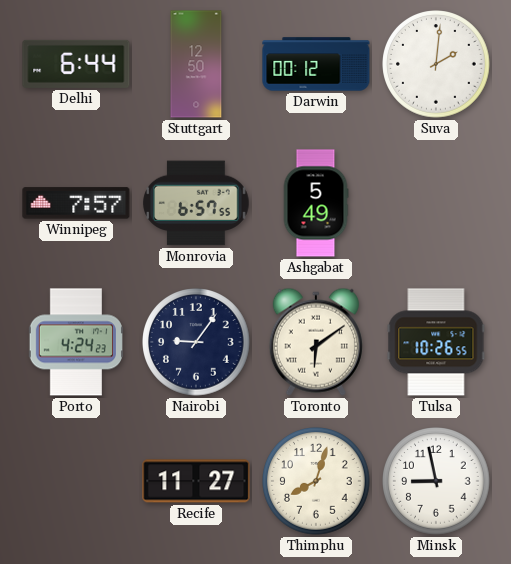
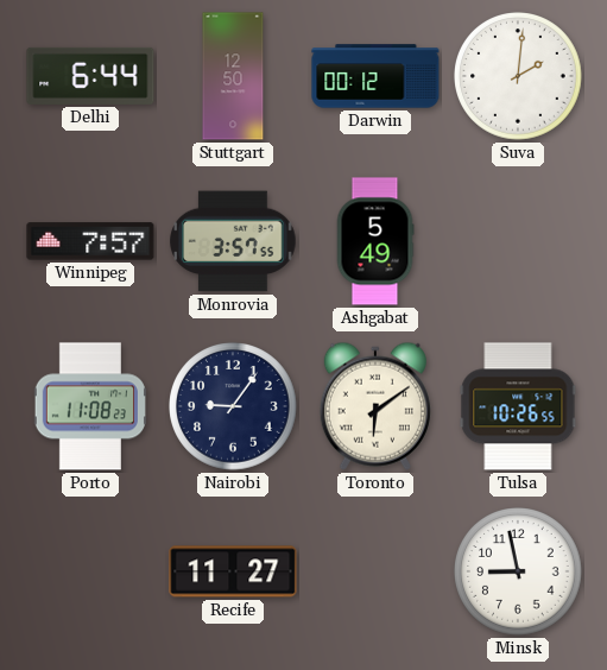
Monrovia: 6:57 -> 3:57 (233, 241)
Porto: 4:24 -> 11:08 (90, 406)
Thimphu: 8:03 -> none (316, 481)
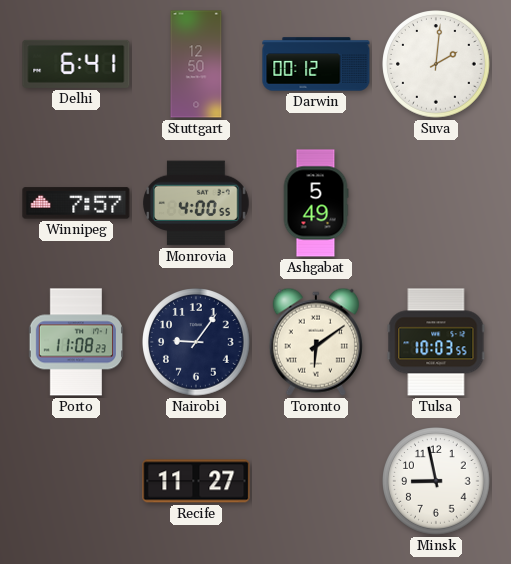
Delhi: 6:44 -> 6:41 (76, 64)
Monrovia: 3:57 -> 4:00 (196, 203)
Tulsa: 10:26 -> 10:03 (436, 342)
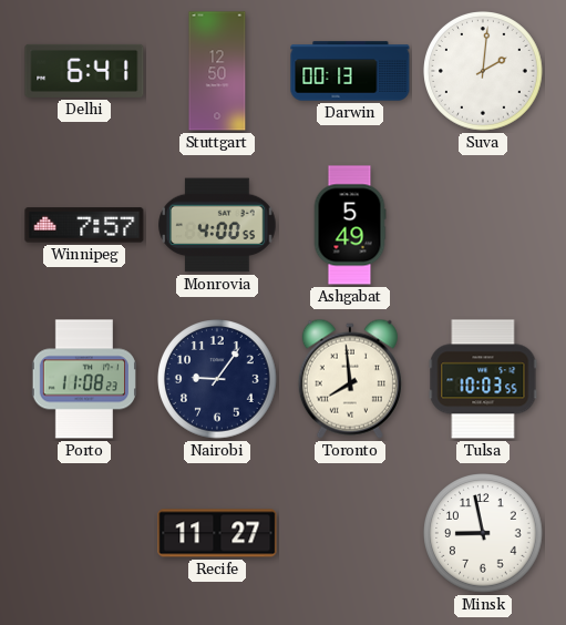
Darwin: 00:12 -> 00:13 (350, 71)
Toronto: 6:09 -> 7:59 (350, 379)
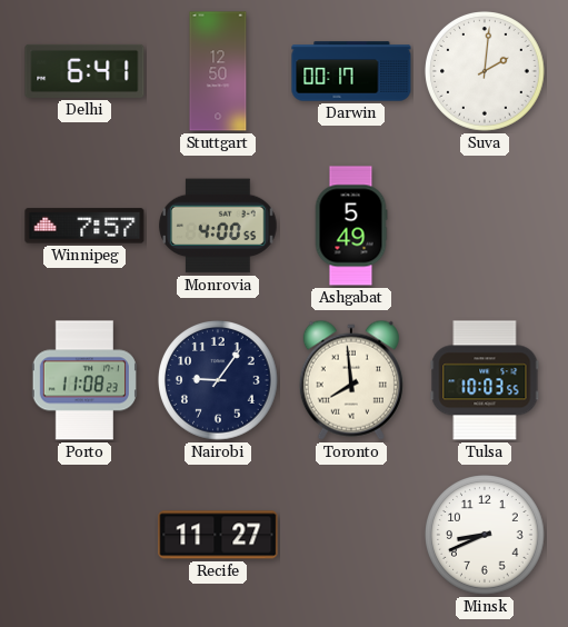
Darwin: 00:13 -> 00:17 (351, 71)
Minsk: 8:58 -> 8:41 (485, 535)
